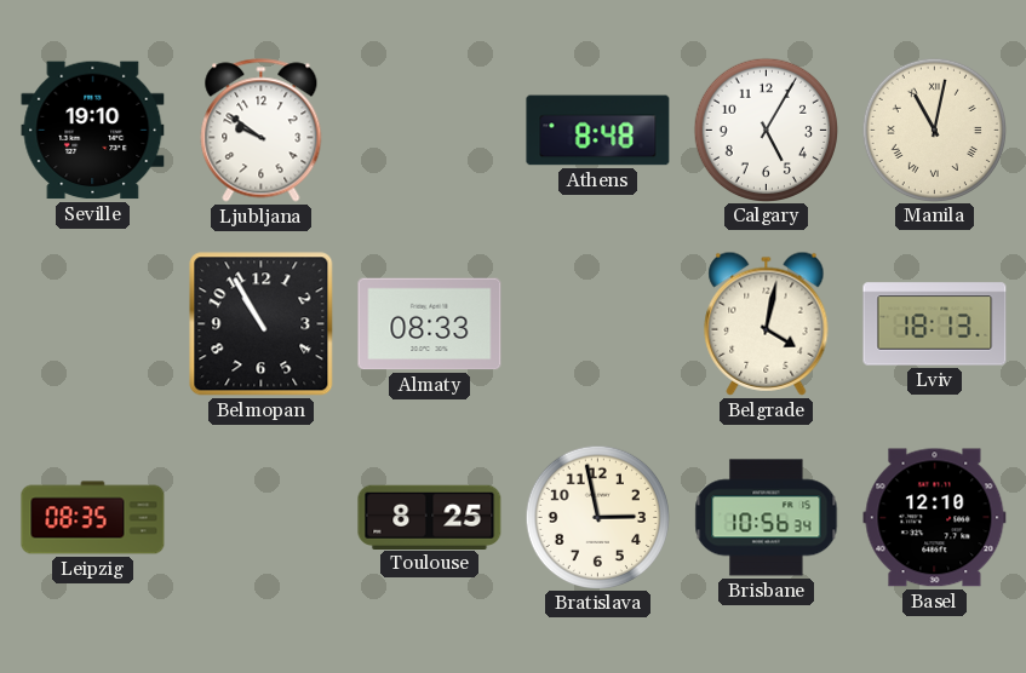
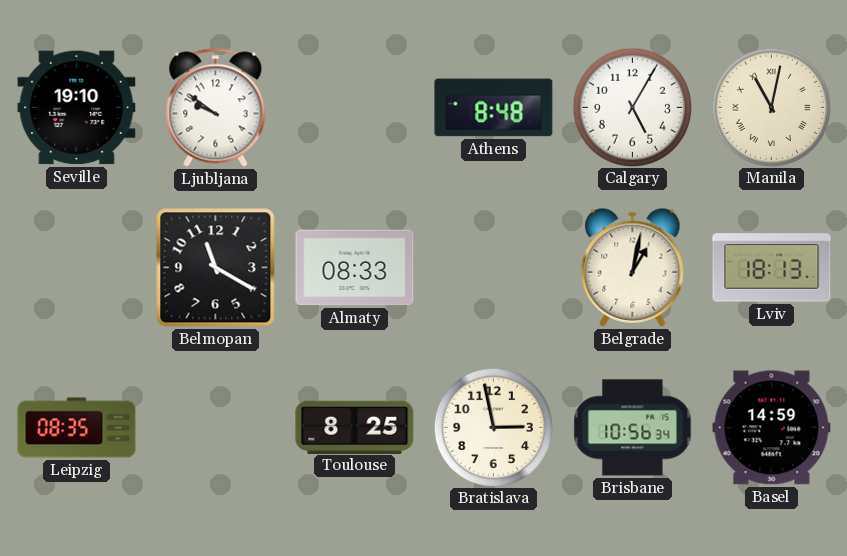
Belmopan: 10:55 -> 11:20 (216, 268)
Belgrade: 4:02 -> 1:02 (633, 267)
Basel: 12:10 -> 14:59 (772, 428)
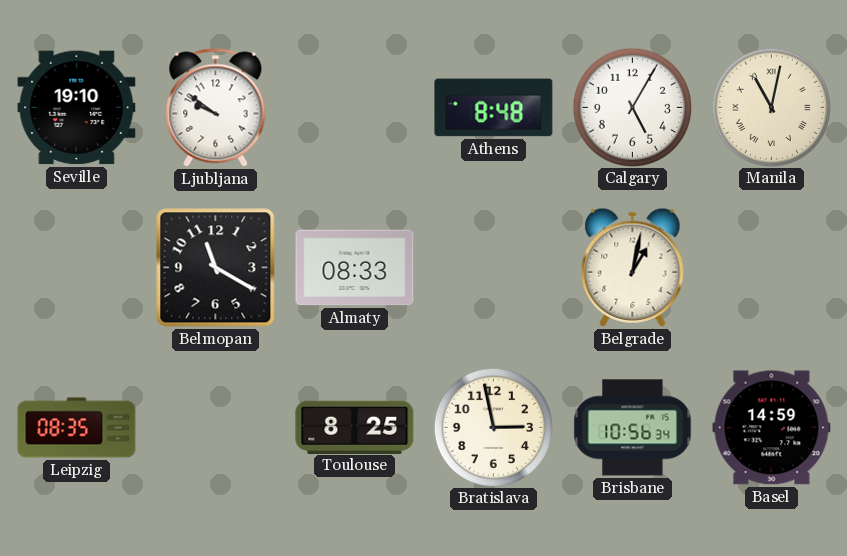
Lviv: 18:13 -> none (772, 268)
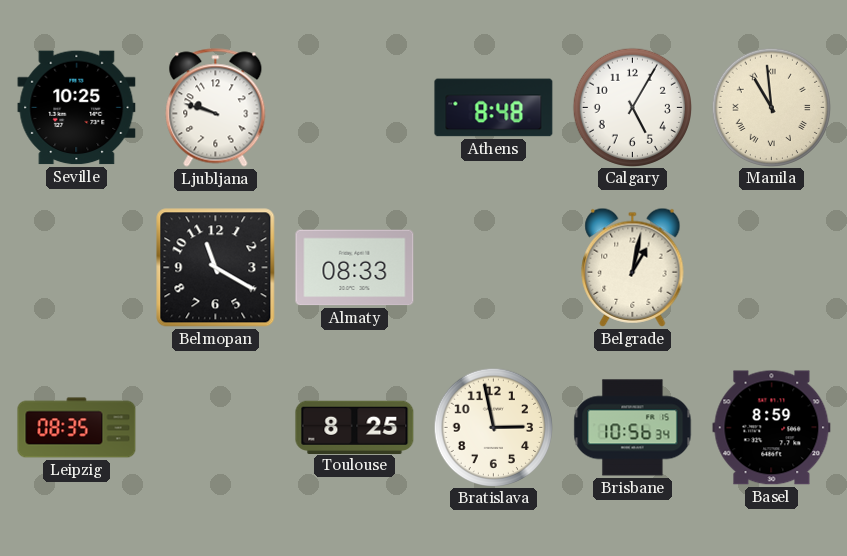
Seville: 19:10 -> 10:25 (77, 108)
Ljubljana: 9:51 -> 9:48 (216, 108)
Manila: 11:02 -> 10:59 (771, 107)
Basel: 14:59 -> 8:59 (772, 428)
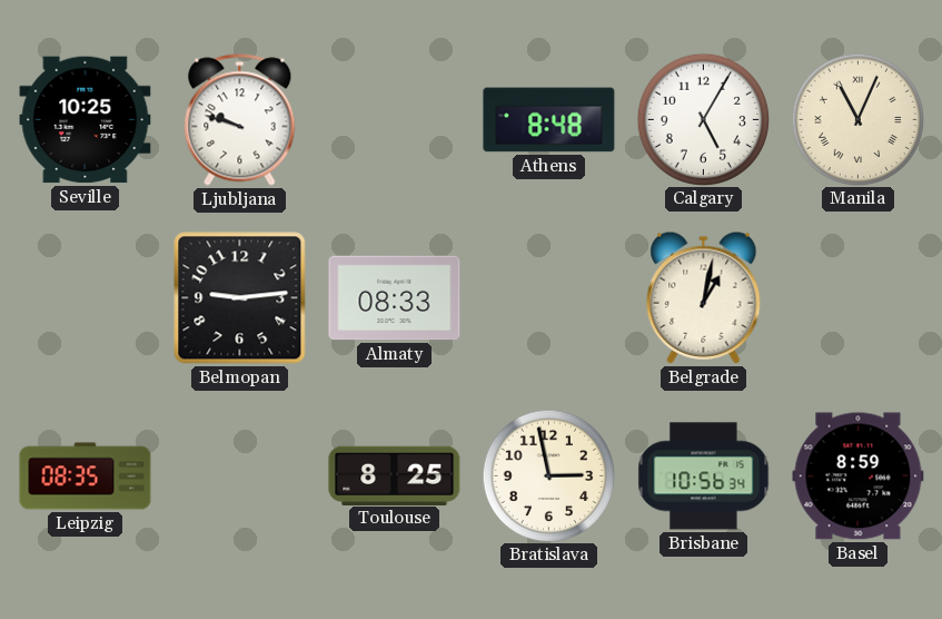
Manila: 10:59 -> 11:04 (857, 119)
Belmopan: 11:20 -> 9:14 (240, 298)
